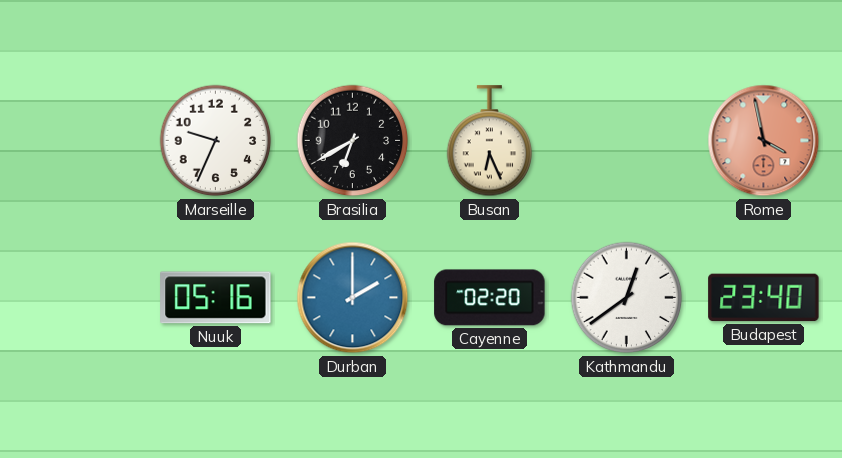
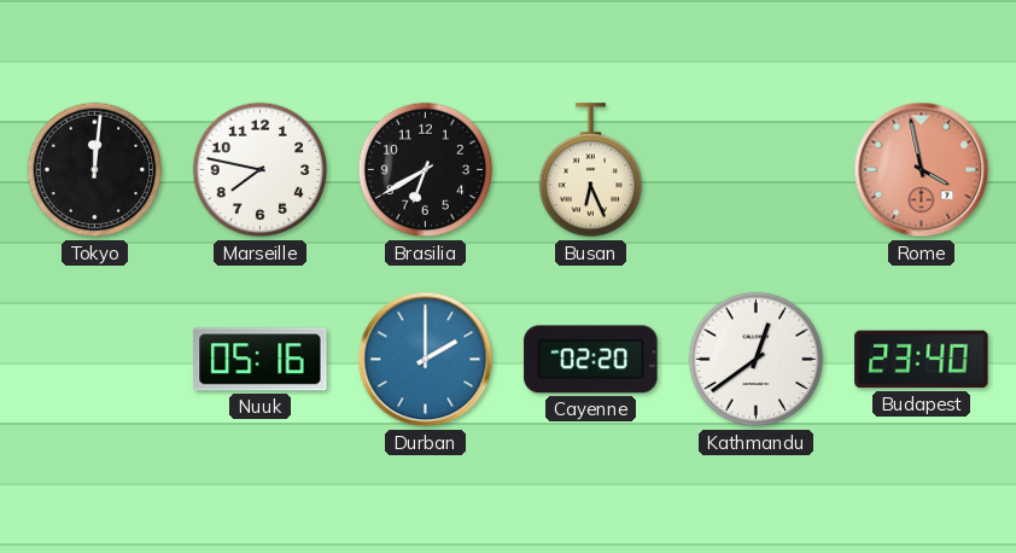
Tokyo: none -> 12:01 (95, 170)
Marseille: 9:34 -> 7:47 (261, 170)
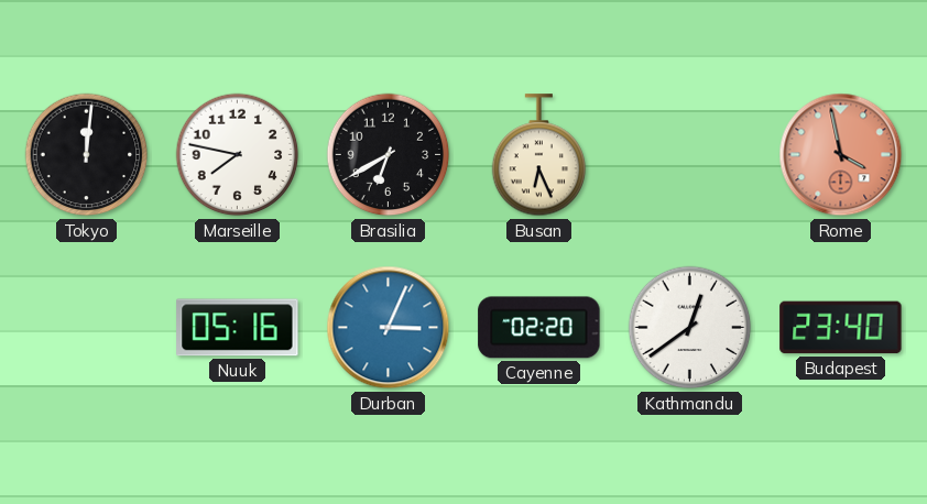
Durban: 2:00 -> 3:04 (389, 328)
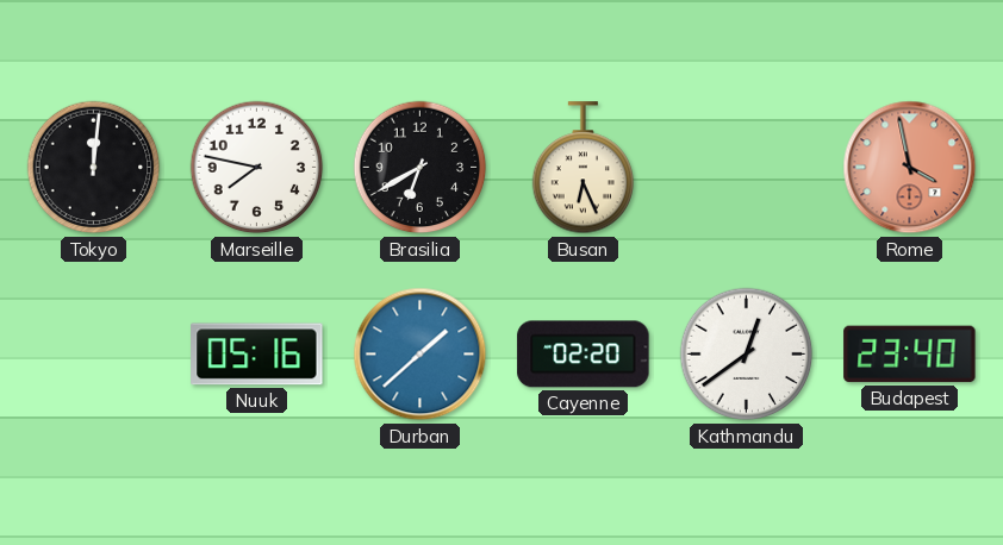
Durban: 3:04 -> 1:38 (420, 355)
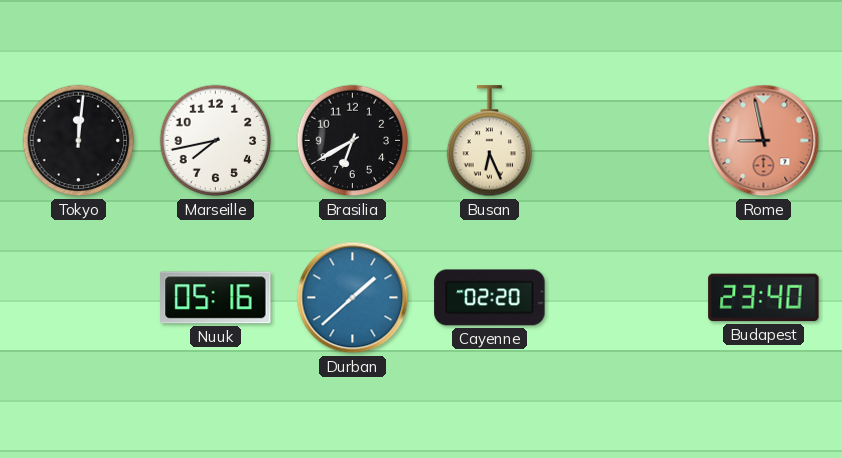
Marseille: 7:47 -> 7:43 (216, 141)
Rome: 3:58 -> 8:58 (764, 141)
Kathmandu: 12:39 -> none (747, 355)
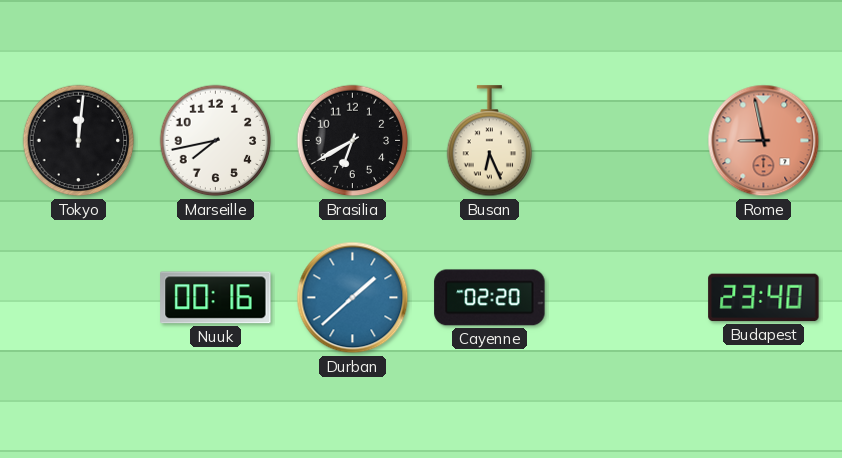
Nuuk: 05:16 -> 00:16 (216, 298)
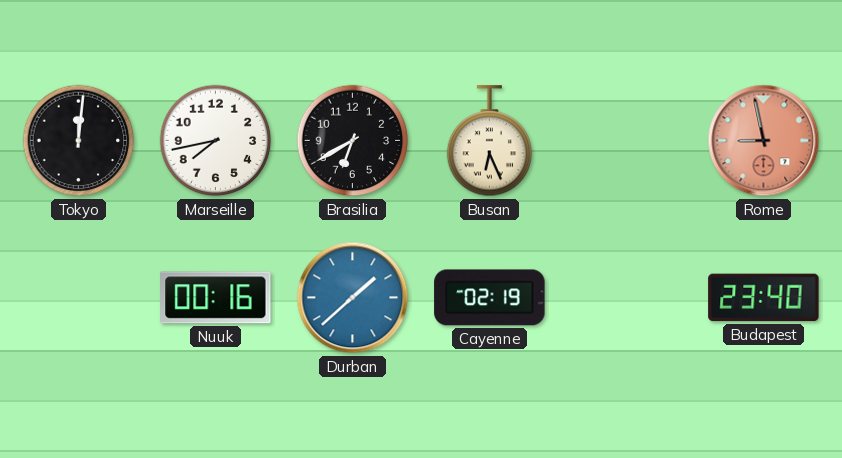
Cayenne: 02:20 -> 02:19 (490, 298)
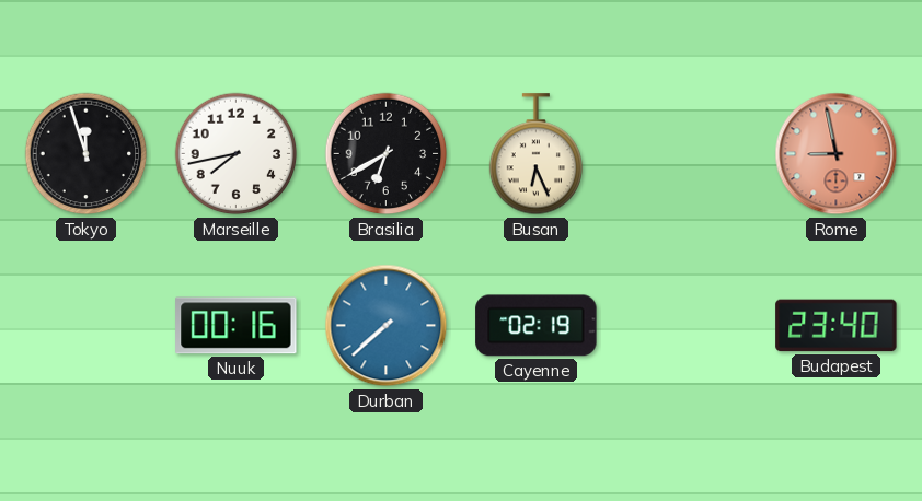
Tokyo: 12:01 -> 11:57 (87, 154)
Durban: 1:38 -> 7:38 (387, 326)
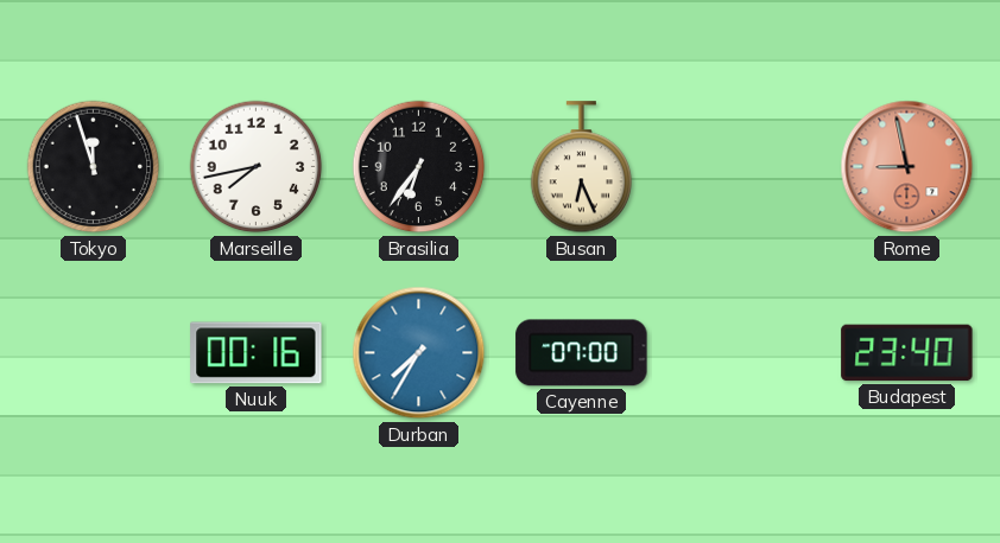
Brasilia: 6:40 -> 6:36 (419, 167)
Durban: 7:38 -> 7:35 (419, 353)
Cayenne: 02:19 -> 07:00 (582, 353)
